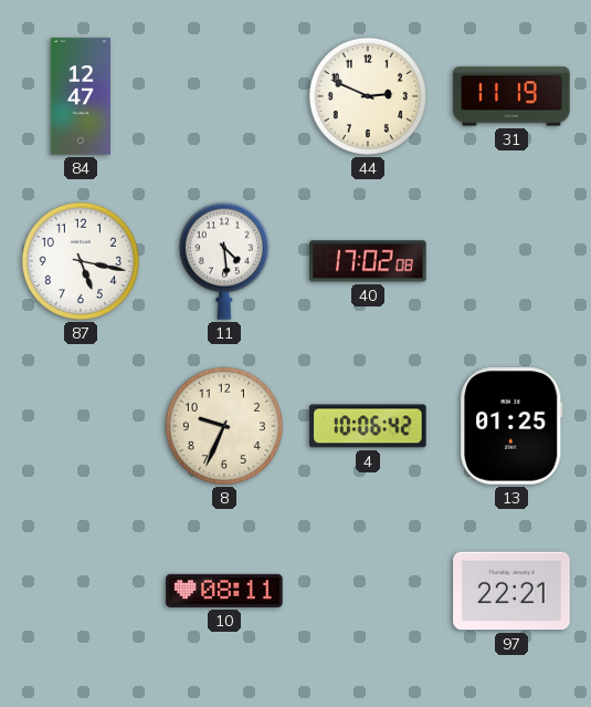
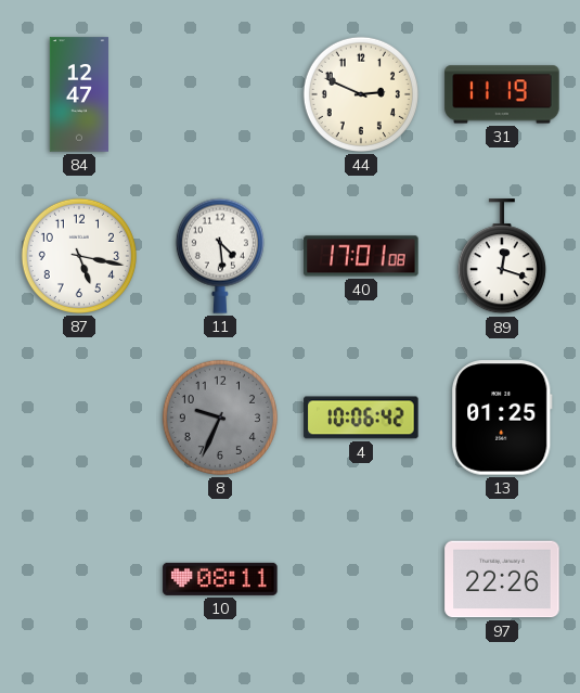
40: 17:02 -> 17:01 (361, 256)
89: none -> 12:18 (502, 257)
8 dial: cream -> grey (220, 418)
97: 22:21 -> 22:26 (502, 579)
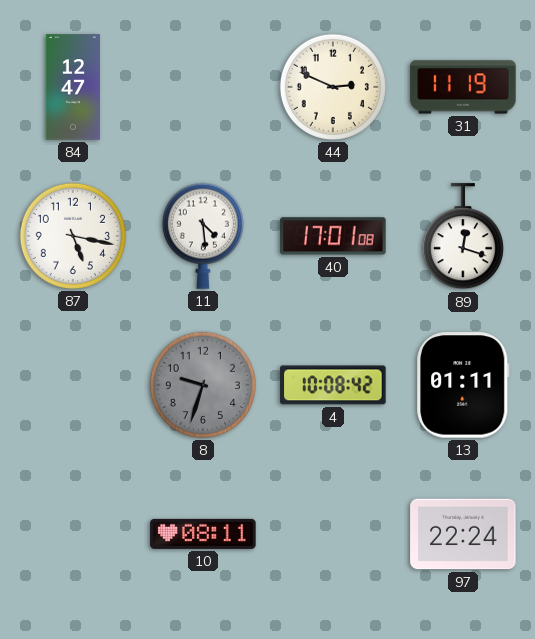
8: 9:34 -> 9:33 (203, 385)
4: 10:06 -> 10:08 (333, 385)
13: 01:25 -> 01:11 (463, 385)
97: 22:26 -> 22:24 (463, 534)
